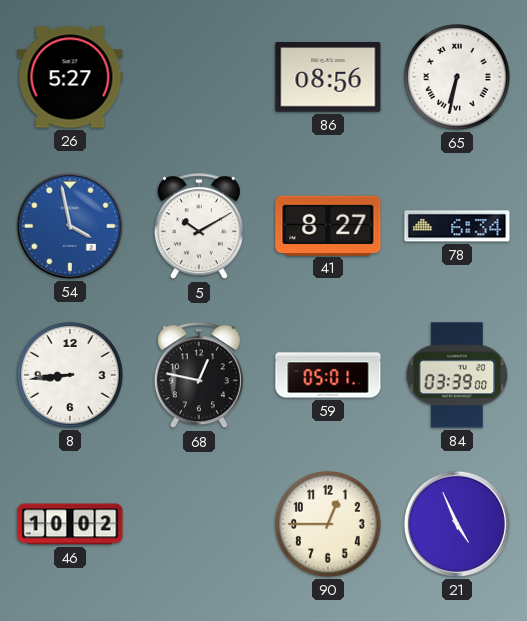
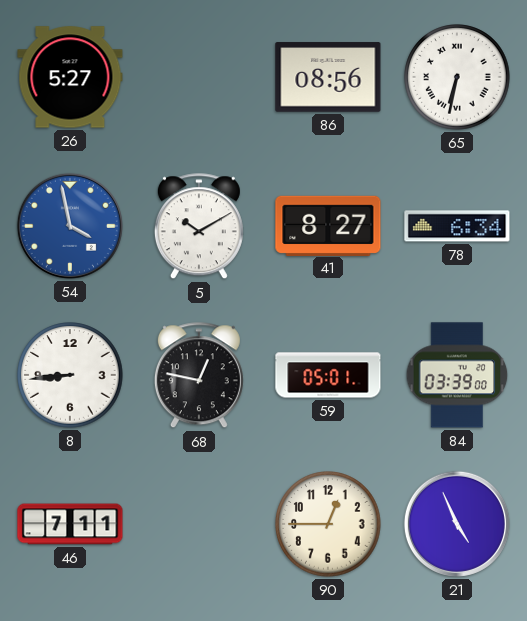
46: 10:02 -> 7:11 (70, 524)
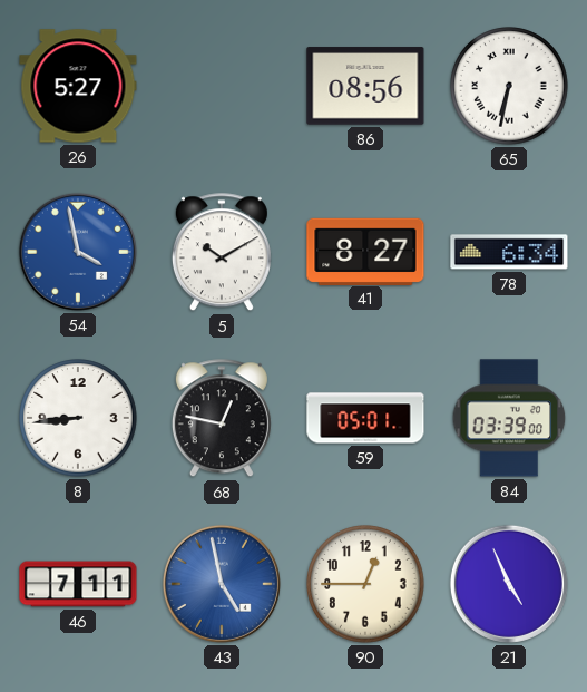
43: none -> 4:58 (222, 584)
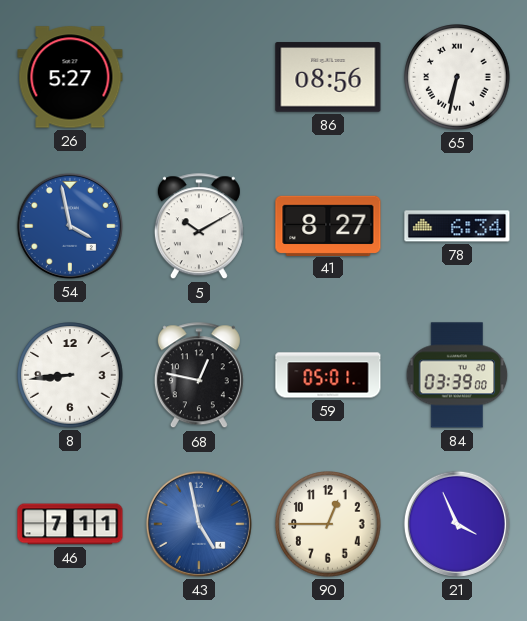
21: 4:56 -> 3:56 (457, 524)
